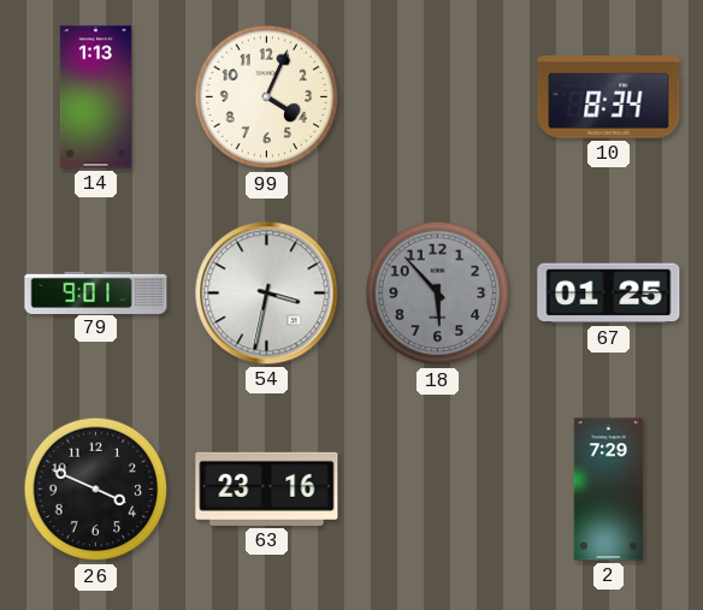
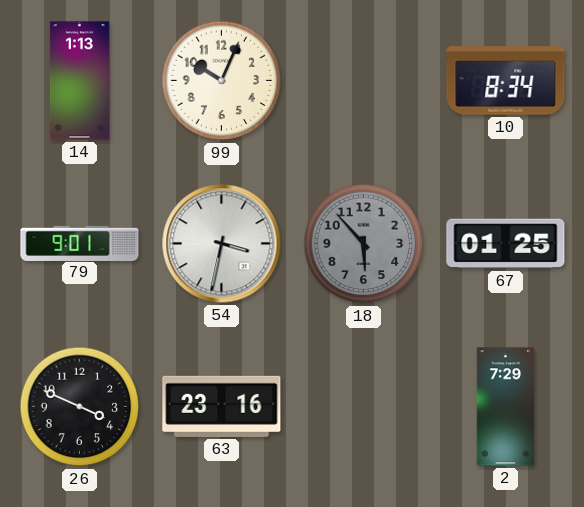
99: 4:04 -> 10:04 (222, 81)
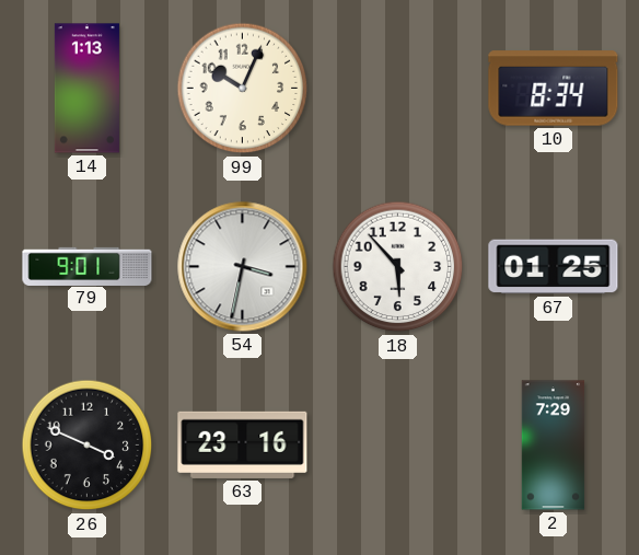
18 dial: grey -> white (398, 267)
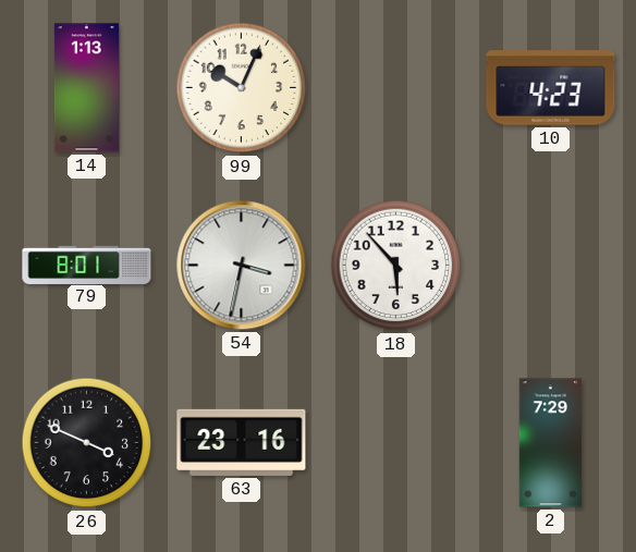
10: 8:34 -> 4:23 (551, 88)
79: 9:01 -> 8:01 (87, 265)
67: 01:25 -> none (554, 267)
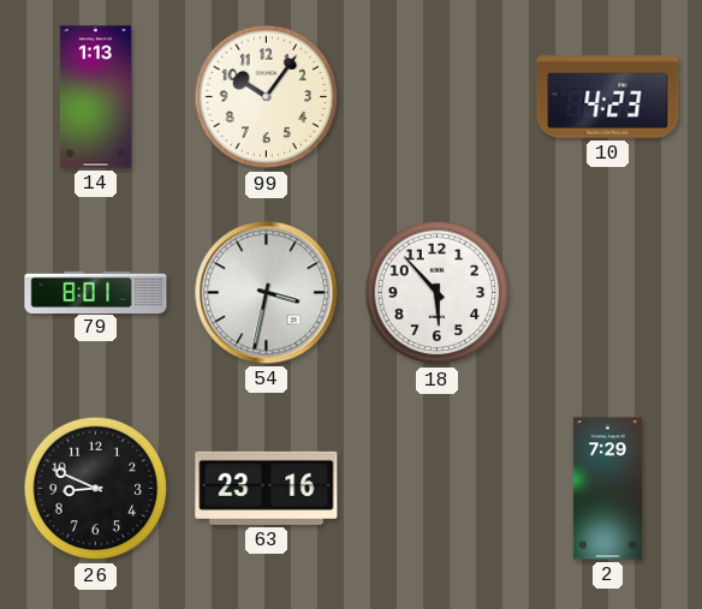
99: 10:04 -> 10:06 (267, 97)
26: 3:49 -> 8:49 (96, 489)
